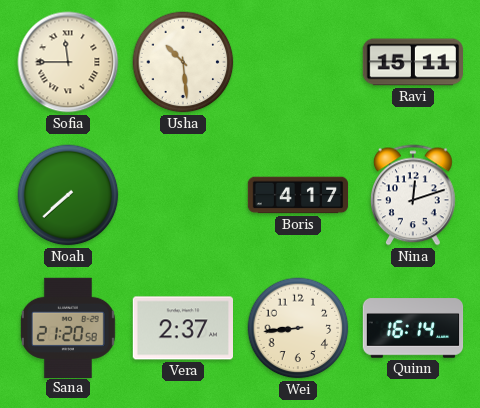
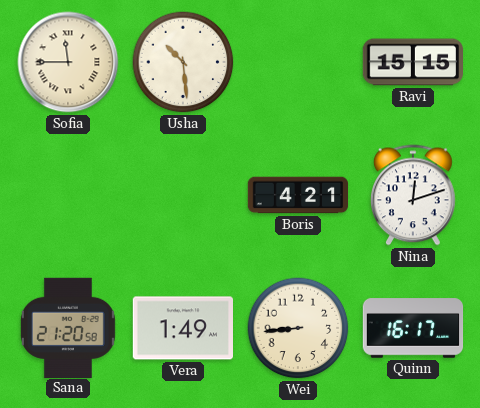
Ravi: 15:11 -> 15:15 (412, 62)
Noah: 7:38 -> none (68, 195)
Boris: 4:17 -> 4:21 (298, 195)
Vera: 2:37 -> 1:49 (182, 328)
Quinn: 16:14 -> 16:17 (413, 328)
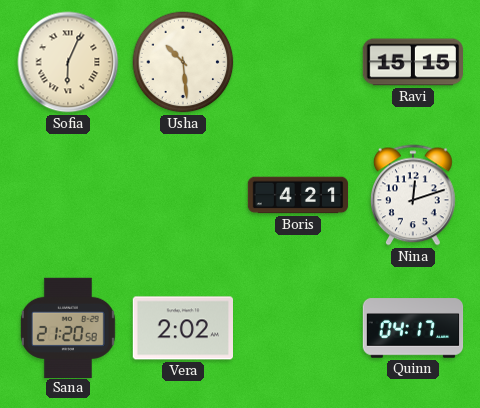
Sofia: 11:45 -> 6:04 (68, 62)
Vera: 1:49 -> 2:02 (182, 328)
Wei: 8:44 -> none (298, 328)
Quinn: 16:17 -> 04:17 (413, 328)
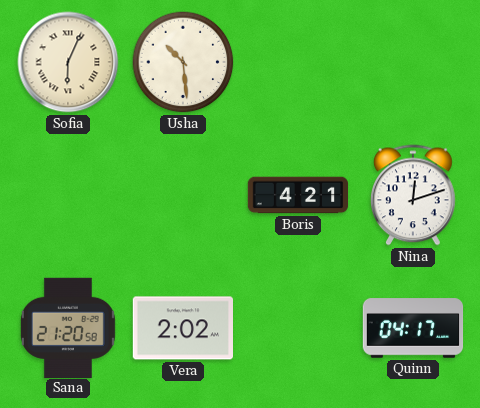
Ravi: 15:15 -> none (412, 62)
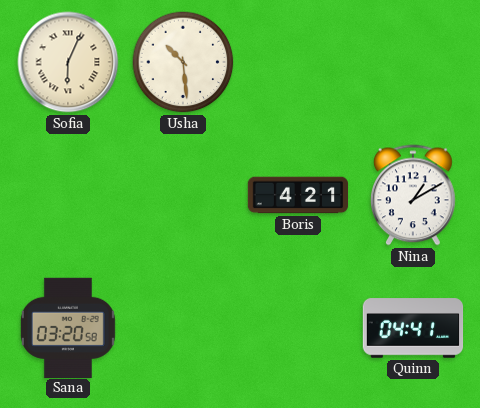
Nina: 12:12 -> 1:10 (414, 195)
Sana: 21:20 -> 03:20 (68, 327)
Vera: 2:02 -> none (182, 328)
Quinn: 04:17 -> 04:41 (413, 328)
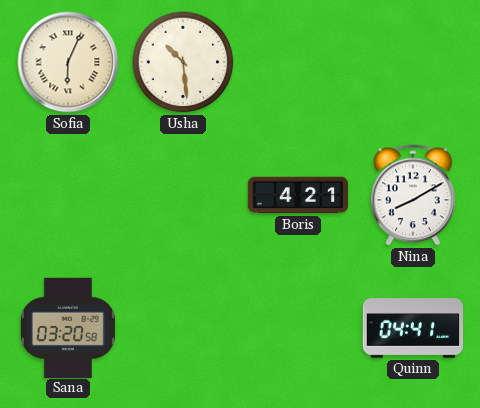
Nina: 1:10 -> 8:10 (414, 195)
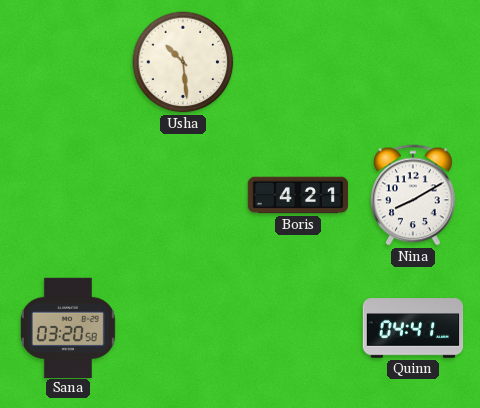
Sofia: 6:04 -> none (68, 62)
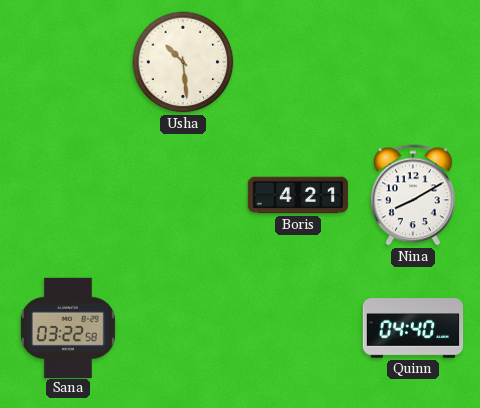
Sana: 03:20 -> 03:22 (68, 327)
Quinn: 04:41 -> 04:40 (413, 328)
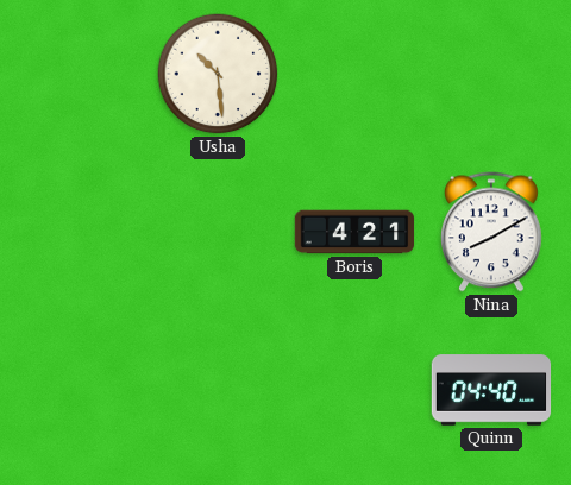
Sana: 03:22 -> none (68, 327)
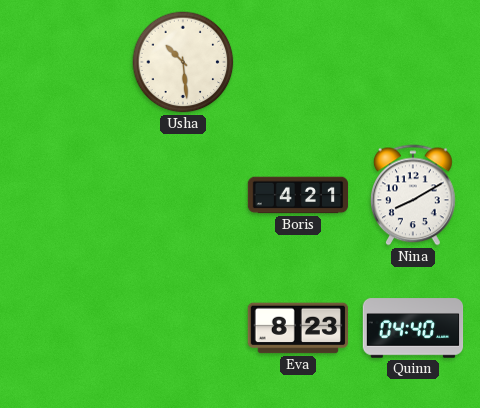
Eva: none -> 8:23 (297, 328)
